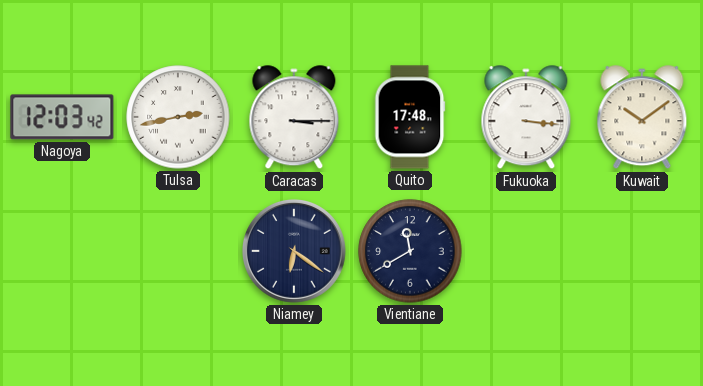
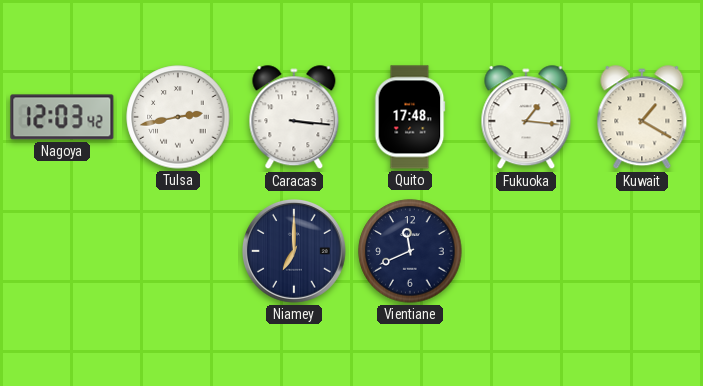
Caracas: 3:15 -> 3:16 (294, 118)
Fukuoka: 3:16 -> 1:16 (526, 118)
Kuwait: 10:09 -> 1:20 (642, 118)
Niamey: 6:21 -> 7:00 (294, 251)
Vientiane: 11:40 -> 11:41 (410, 251)
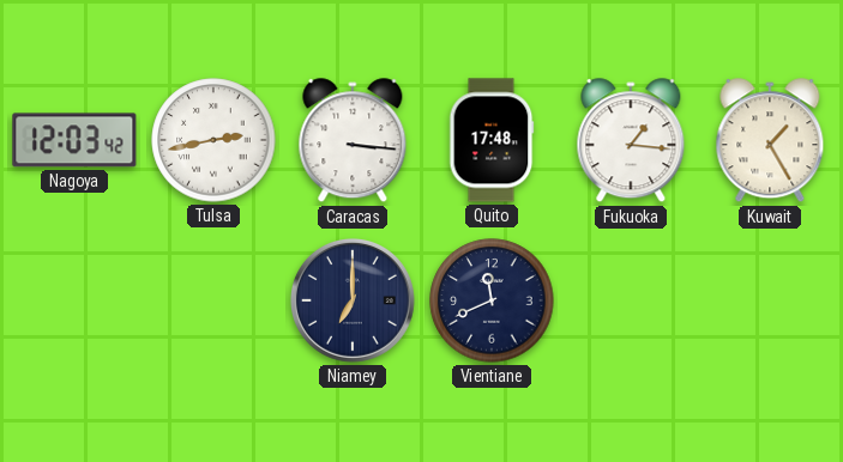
Kuwait: 1:20 -> 1:25 (770, 141)
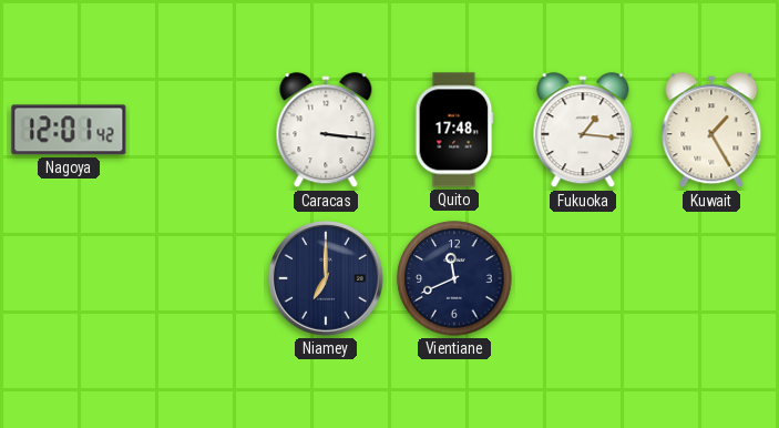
Nagoya: 12:03 -> 12:01 (69, 130)
Tulsa: 2:43 -> none (213, 140)
